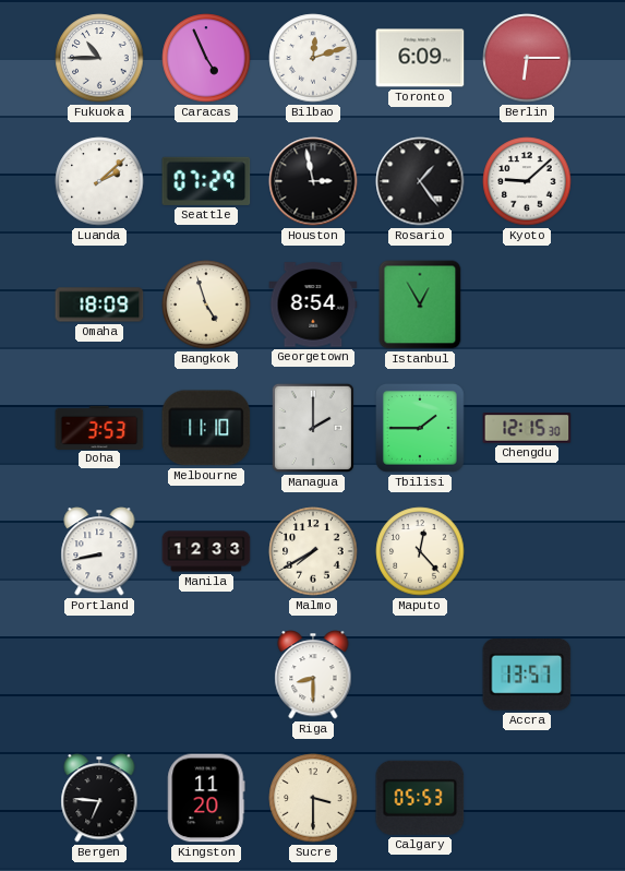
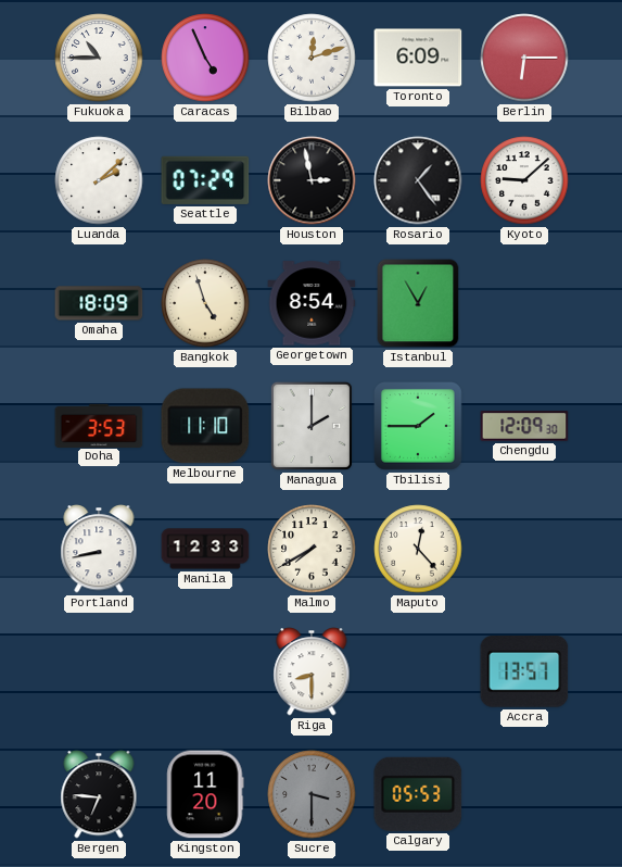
Chengdu: 12:15 -> 12:09 (524, 426)
Sucre dial: cream -> grey (312, 794)
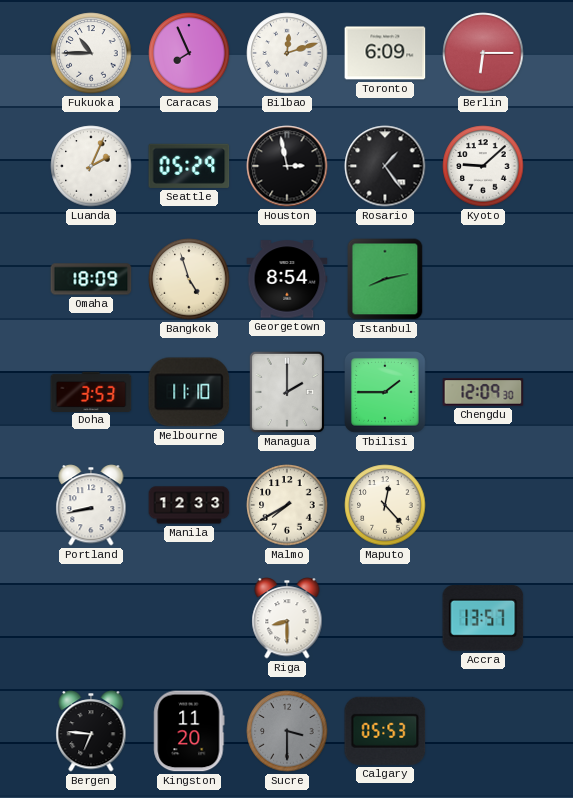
Caracas: 4:56 -> 7:56 (189, 53)
Luanda: 2:08 -> 2:04 (91, 166)
Seattle: 07:29 -> 05:29 (189, 166)
Istanbul: 12:55 -> 8:13 (385, 279)
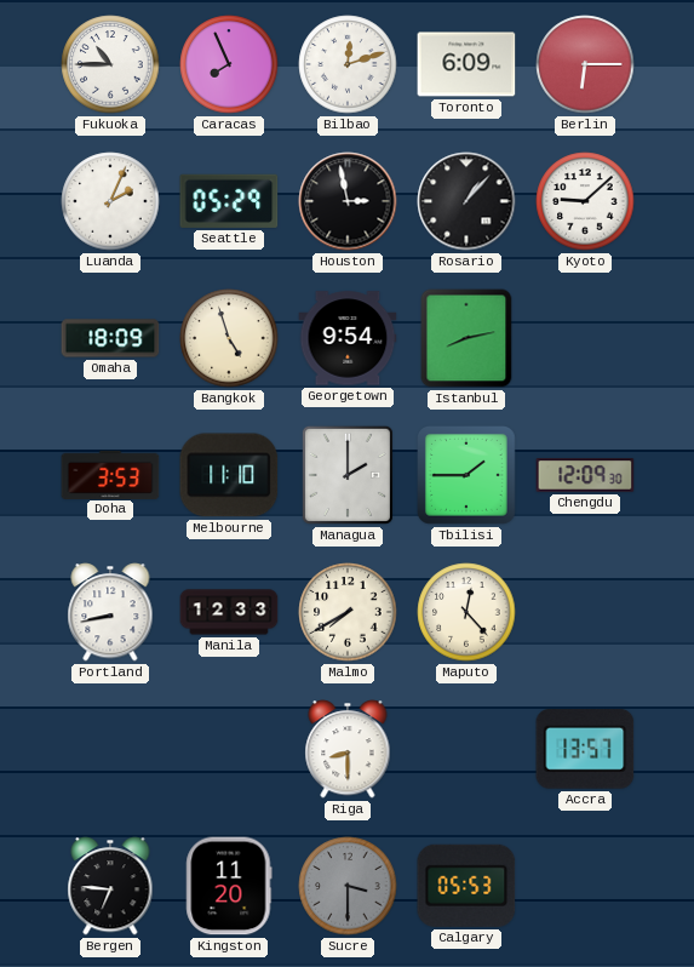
Rosario: 1:24 -> 1:07 (466, 201)
Georgetown: 8:54 -> 9:54 (348, 338)
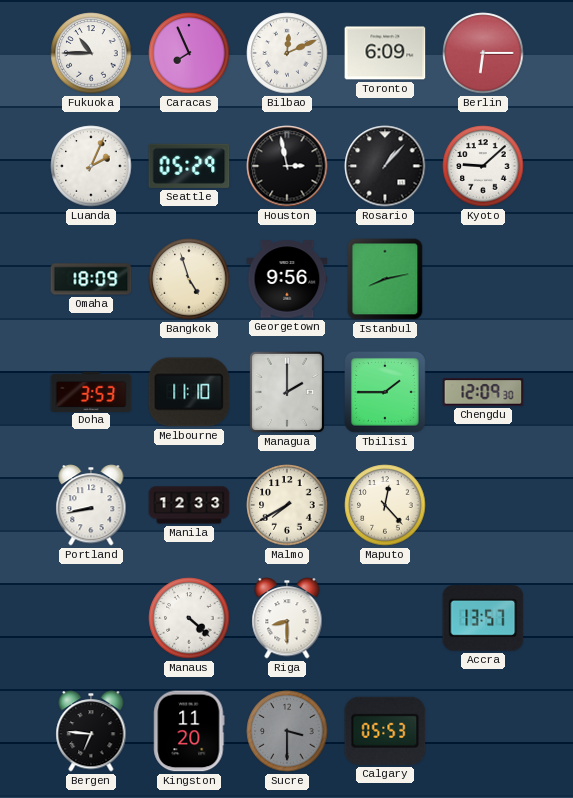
Bilbao: 12:12 -> 12:11 (287, 53)
Georgetown: 9:54 -> 9:56 (287, 279)
Manaus: none -> 4:22 (189, 618)
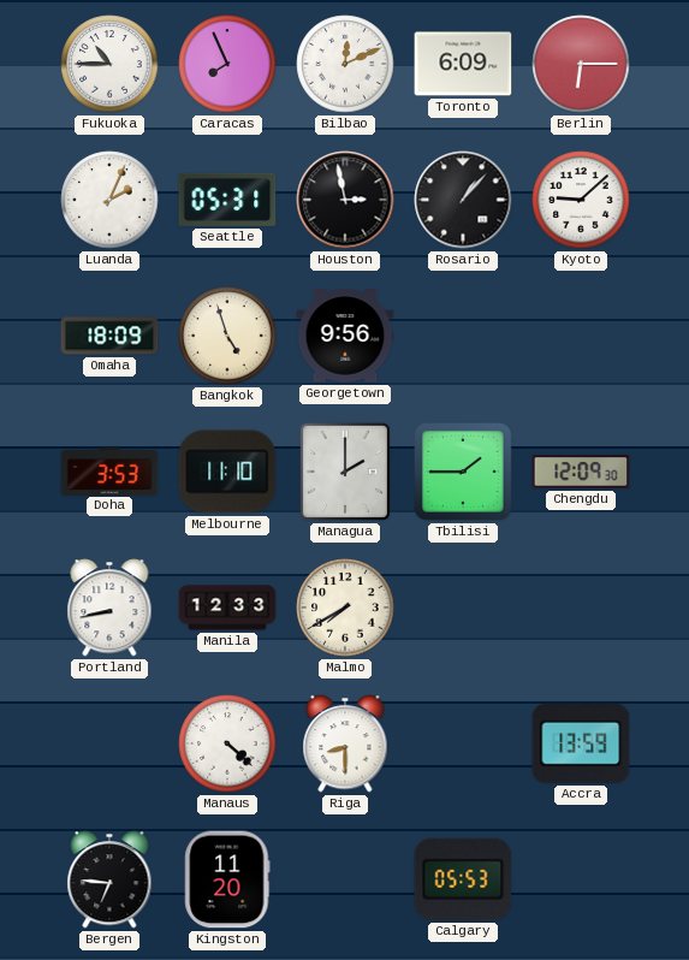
Seattle: 05:29 -> 05:31 (227, 200)
Istanbul: 8:13 -> none (385, 279)
Maputo: 12:23 -> none (385, 505)
Accra: 13:57 -> 13:59 (581, 745)
Sucre: 3:30 -> none (287, 731)
